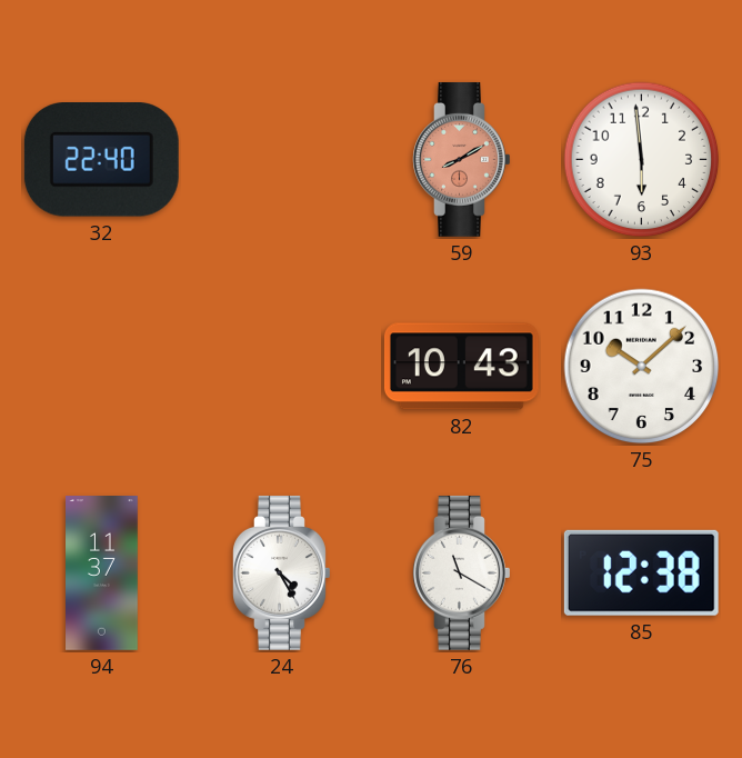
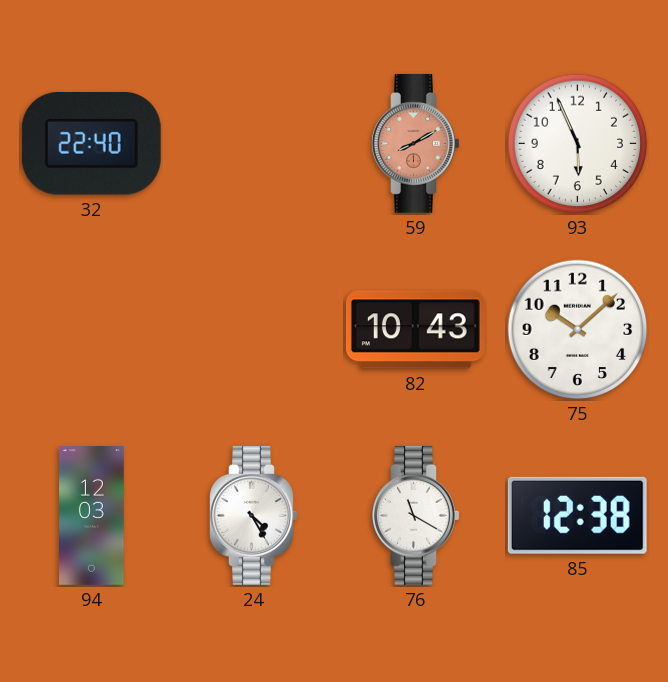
93: 5:59 -> 5:56 (578, 144)
94: 11:37 -> 12:03 (92, 516)
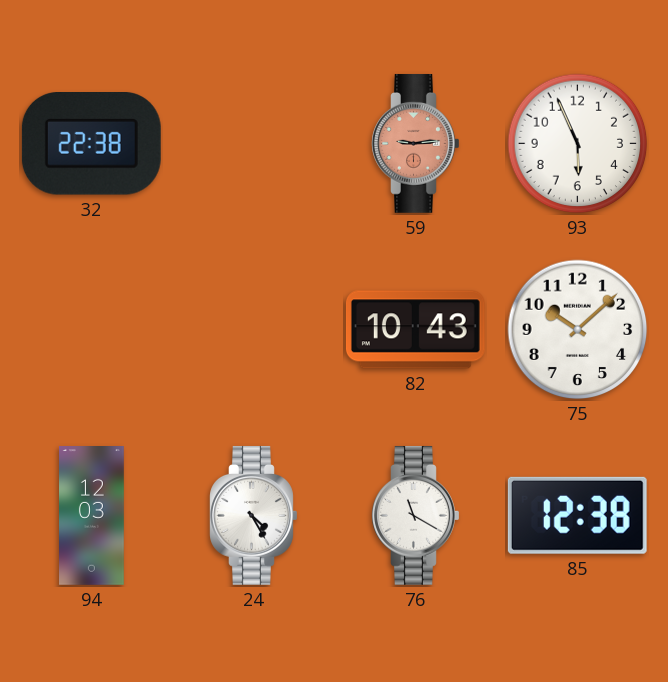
32: 22:40 -> 22:38 (91, 144)
59: 8:10 -> 9:14 (416, 143)
